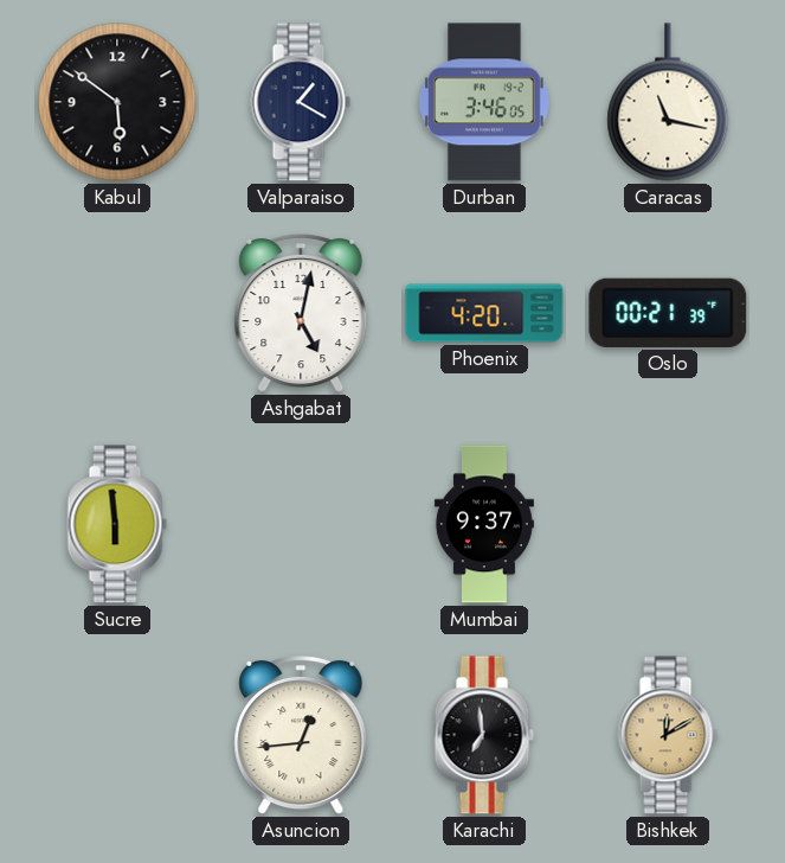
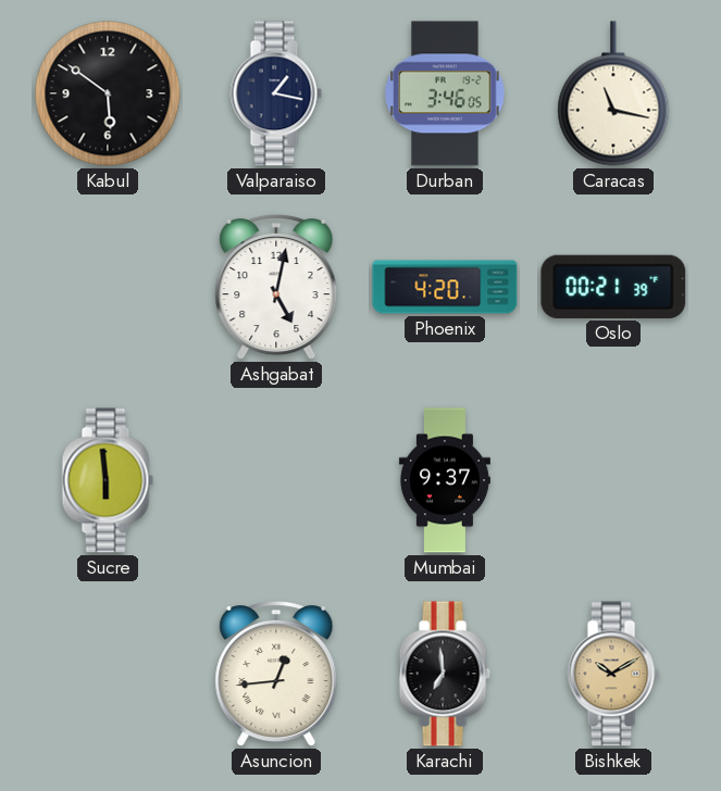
Valparaiso: 1:20 -> 1:17 (276, 93)
Bishkek: 12:10 -> 10:10 (613, 674)
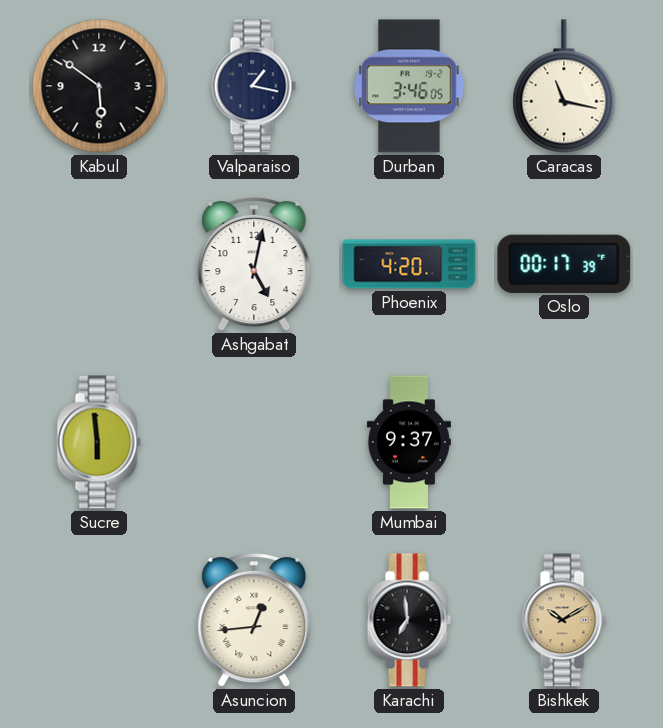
Oslo: 00:21 -> 00:17 (564, 264)
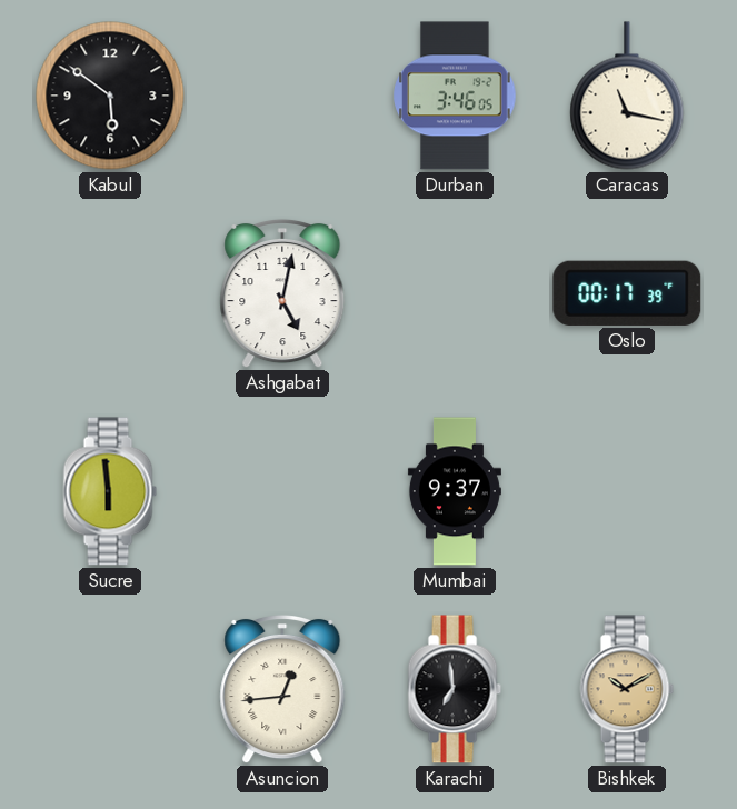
Valparaiso: 1:17 -> none (254, 86)
Phoenix: 4:20 -> none (409, 264)
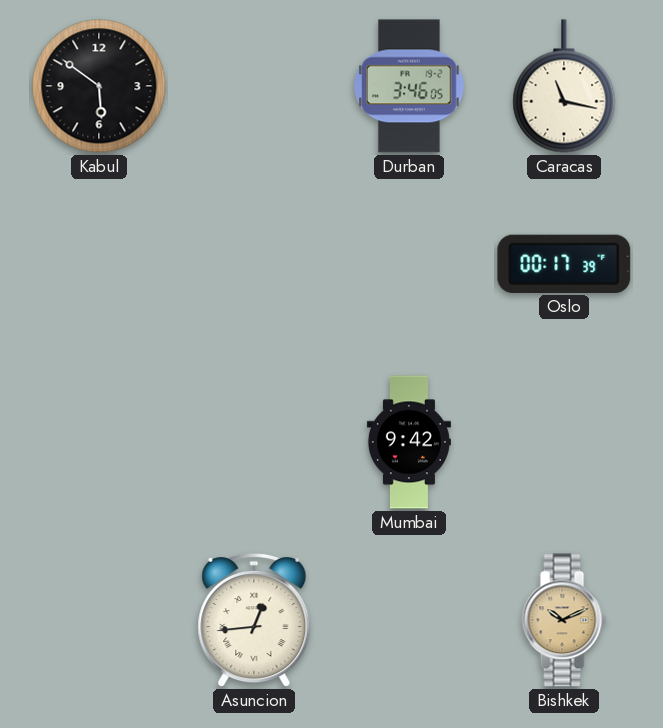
Ashgabat: 5:02 -> none (282, 293)
Sucre: 5:59 -> none (110, 491)
Mumbai: 9:37 -> 9:42 (409, 442)
Karachi: 6:59 -> none (455, 689)
Bishkek: 10:10 -> 10:11 (564, 620)
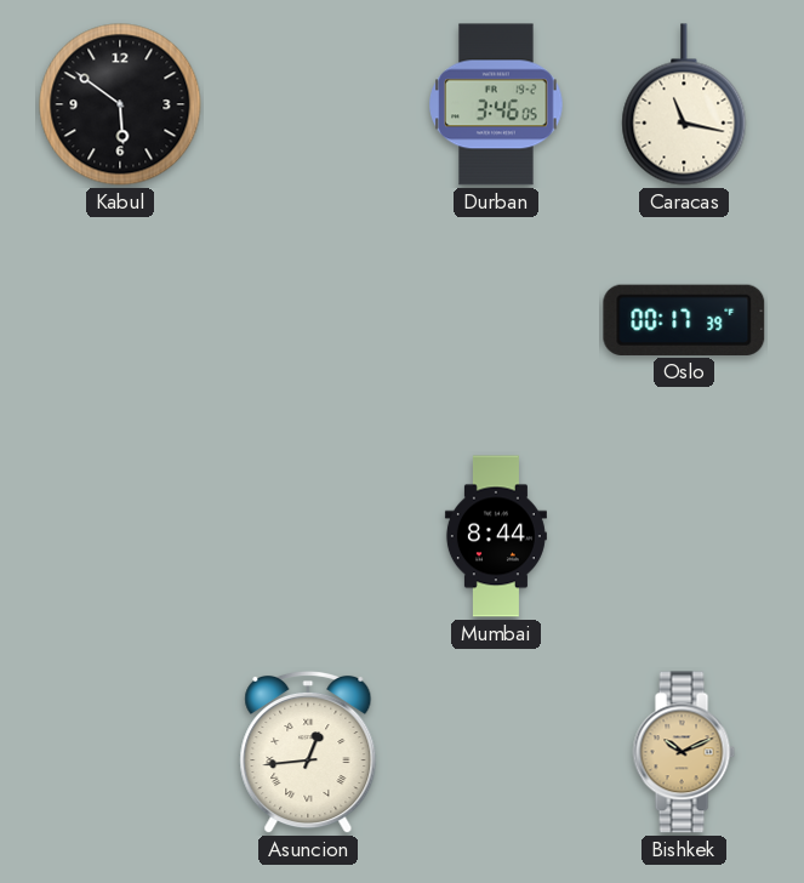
Mumbai: 9:42 -> 8:44 (496, 536)
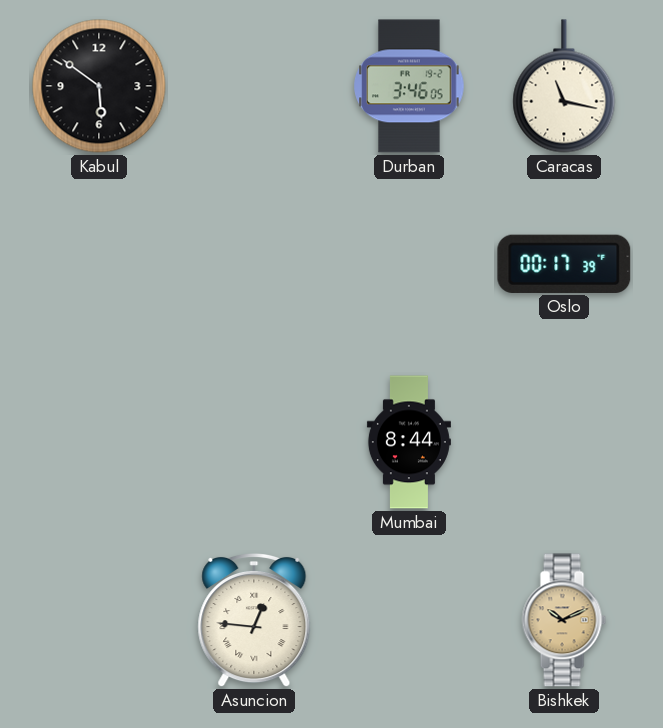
Asuncion: 12:44 -> 12:46 (254, 620)
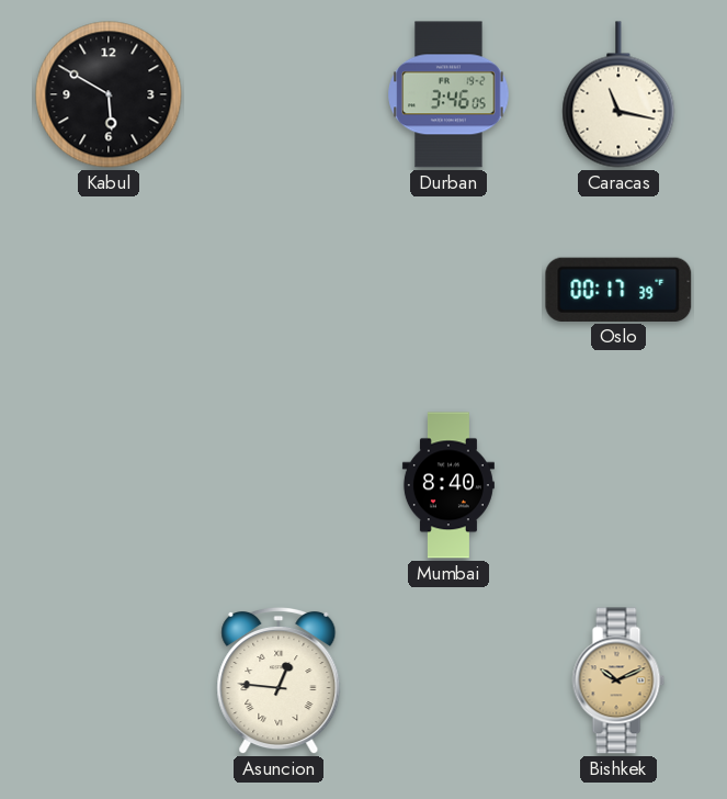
Kabul: 5:51 -> 5:50 (109, 94)
Mumbai: 8:44 -> 8:40 (448, 485)
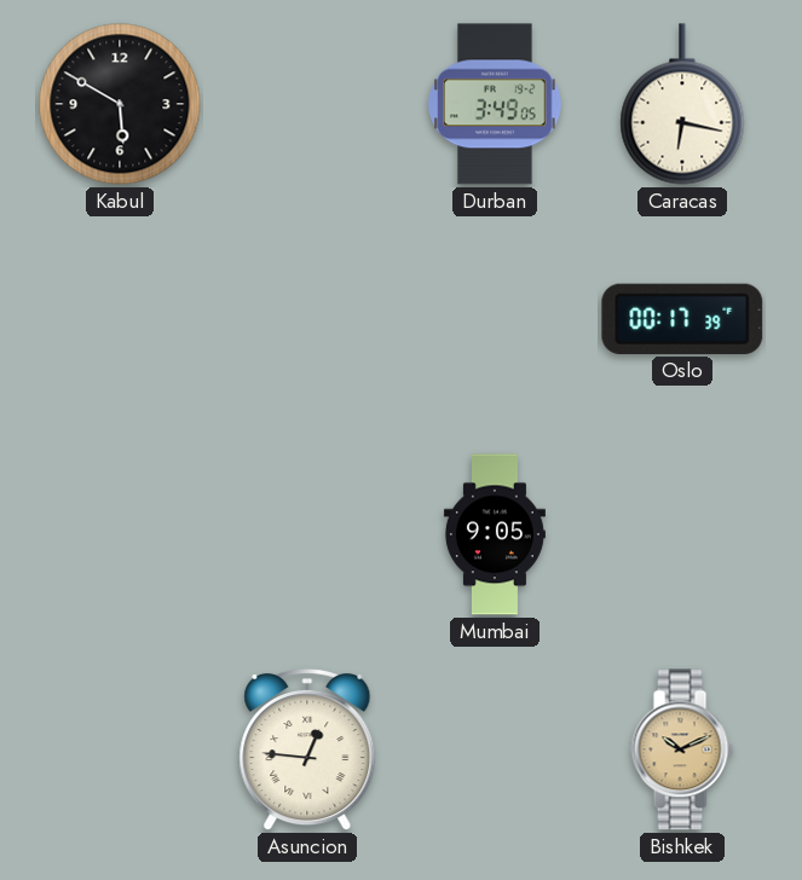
Durban: 3:46 -> 3:49 (495, 104)
Caracas: 11:17 -> 6:17 (682, 104)
Mumbai: 8:40 -> 9:05 (495, 534)
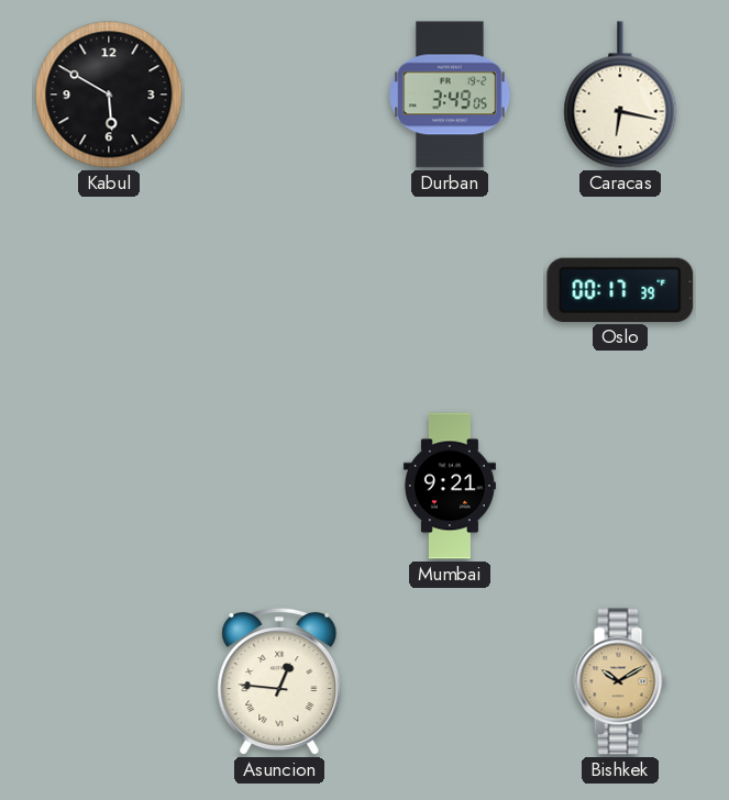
Mumbai: 9:05 -> 9:21 (450, 486)
Bishkek: 10:11 -> 10:10 (620, 681)
